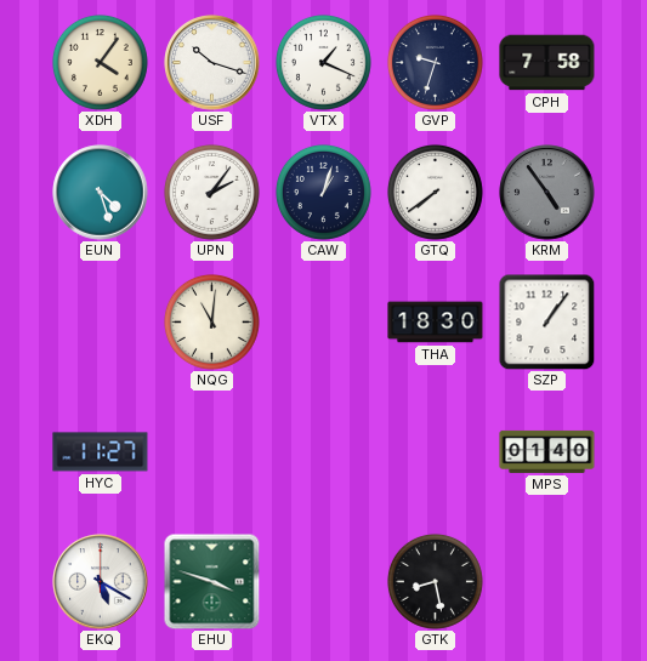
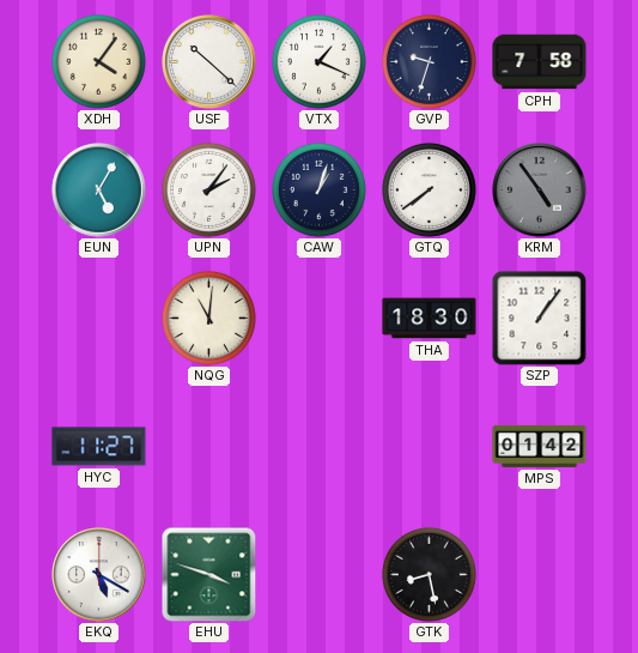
USF: 10:18 -> 10:22 (209, 62)
EUN: 4:27 -> 5:05 (99, 191)
MPS: 01:40 -> 01:42 (540, 446)
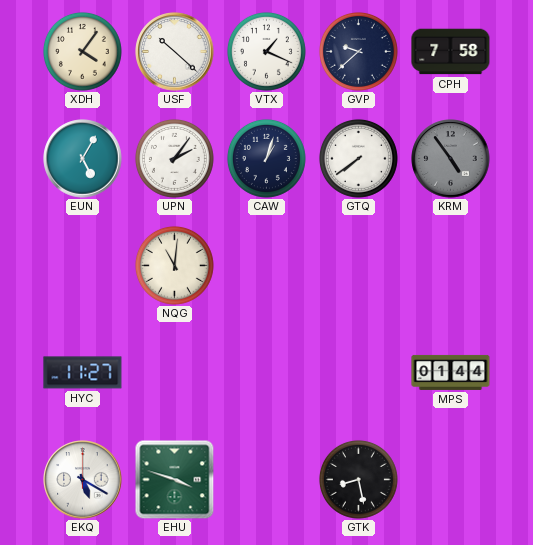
GVP: 9:33 -> 9:38 (358, 51)
THA: 18:30 -> none (430, 319)
SZP: 1:06 -> none (539, 318)
MPS: 01:42 -> 01:44 (451, 372)
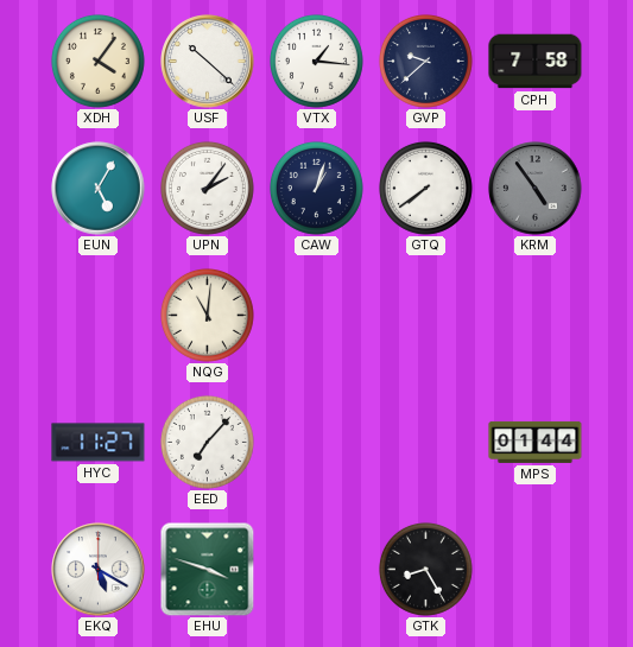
VTX: 1:19 -> 1:16 (316, 61)
EED: none -> 7:07 (207, 442)
GTK: 8:28 -> 8:25 (425, 569)
